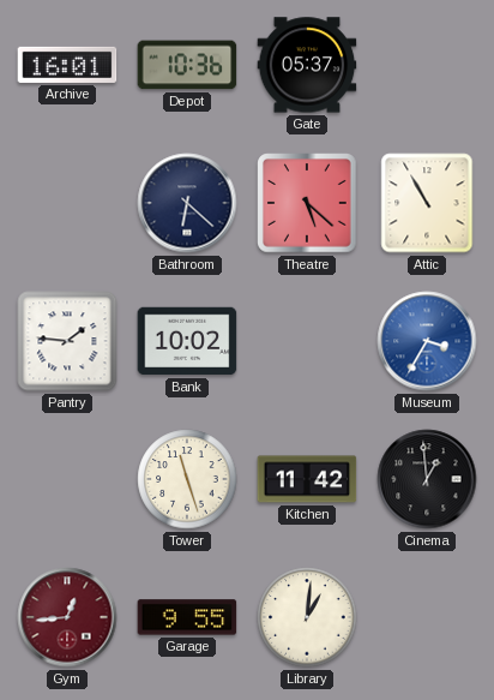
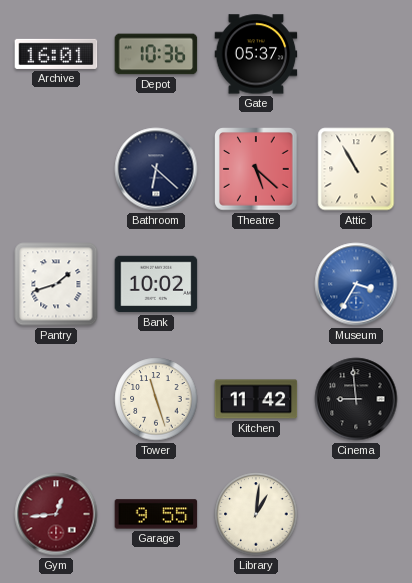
Pantry: 1:46 -> 1:42 (56, 284)
Cinema: 12:59 -> 8:59 (356, 399)
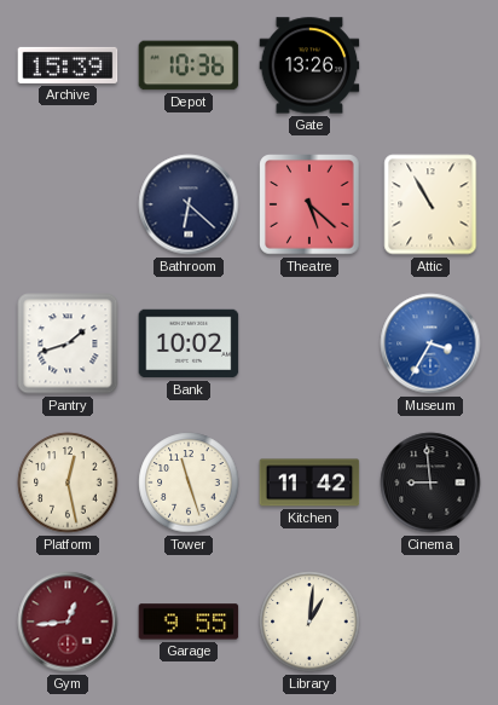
Archive: 16:01 -> 15:39 (68, 65)
Gate: 05:37 -> 13:26 (309, 65)
Platform: none -> 12:28 (68, 482)
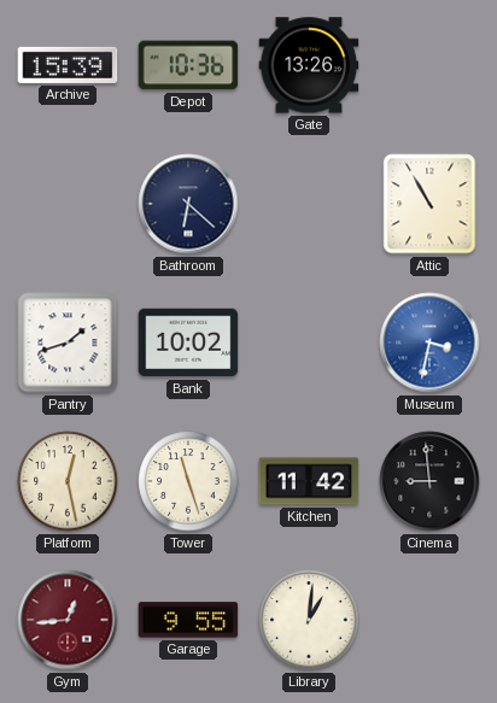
Theatre: 5:22 -> none (309, 204)
Museum: 3:35 -> 3:32 (429, 342)
